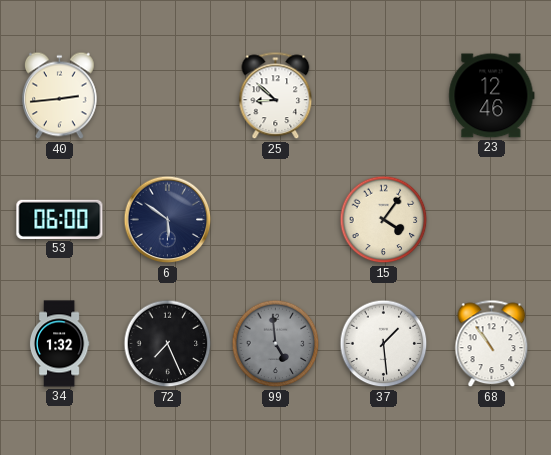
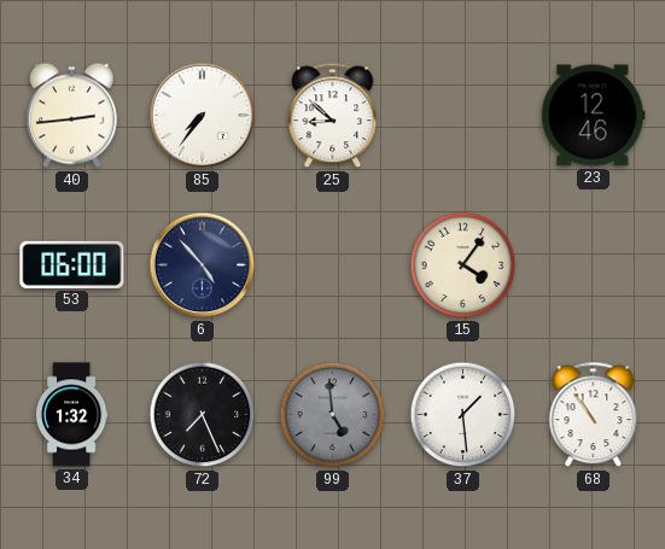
85: none -> 7:36 (203, 116)
6: 5:51 -> 4:53 (203, 265)
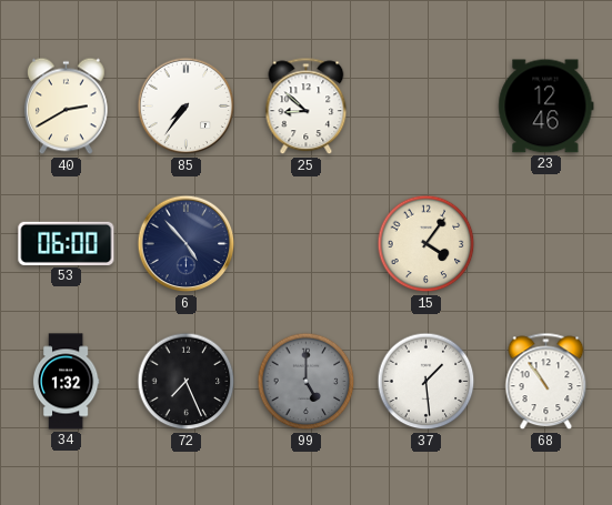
40: 2:44 -> 2:40 (66, 107)
99: 4:59 -> 5:00 (307, 382)
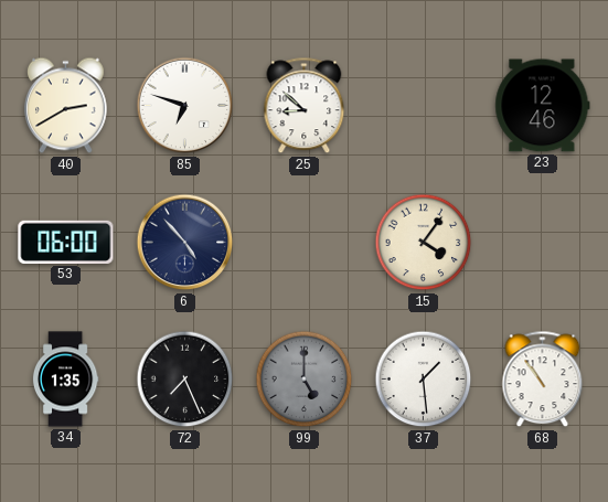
85: 7:36 -> 6:48 (185, 106)
34: 1:32 -> 1:35 (65, 380)
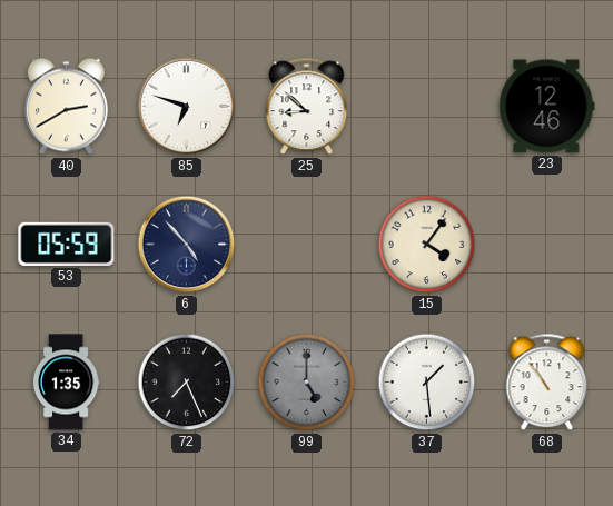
53: 06:00 -> 05:59 (67, 244)
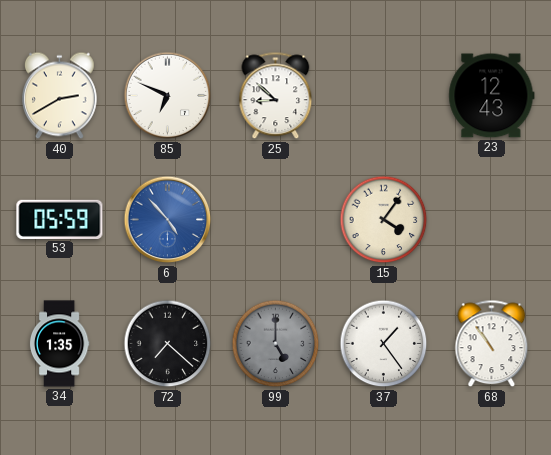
85: 6:48 -> 6:49 (168, 96)
23: 12:46 -> 12:43 (492, 96)
6 dial: navy -> blue (168, 220)
72: 7:26 -> 7:22 (168, 344)
37: 1:29 -> 1:24 (384, 344)
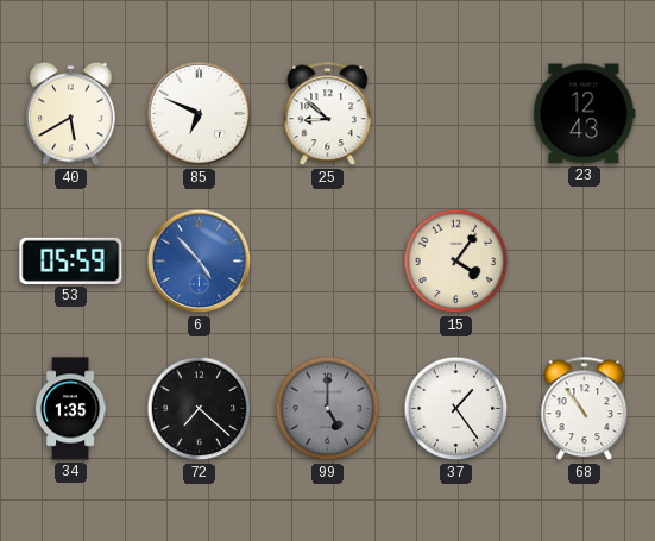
40: 2:40 -> 5:40 (70, 114)
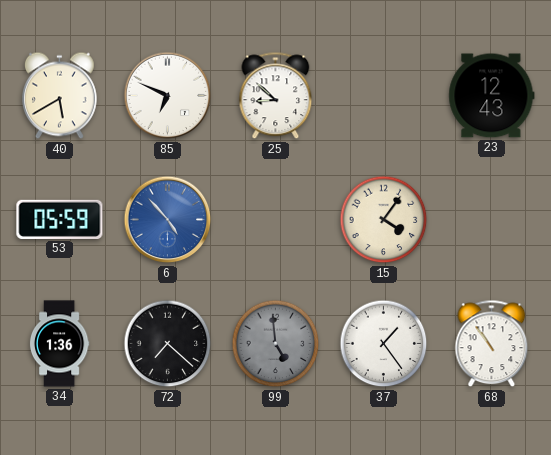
34: 1:35 -> 1:36 (59, 344)
99: 5:00 -> 4:59 (276, 344)
